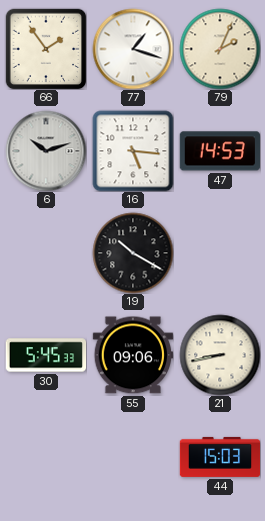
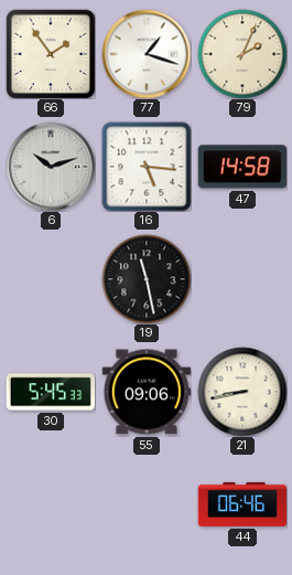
47: 14:53 -> 14:58 (241, 167)
19: 10:20 -> 11:28 (147, 279)
44: 15:03 -> 06:46 (242, 504)
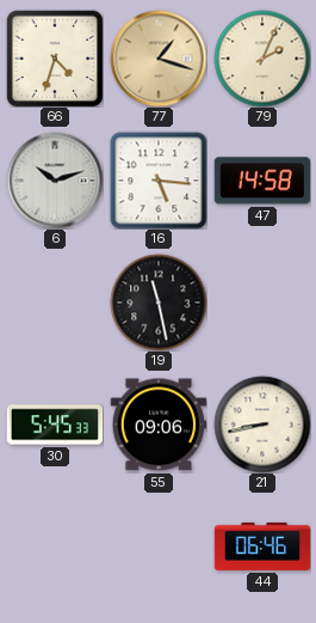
66: 1:54 -> 4:33 (55, 59)
77 dial: white -> champagne (159, 59)
